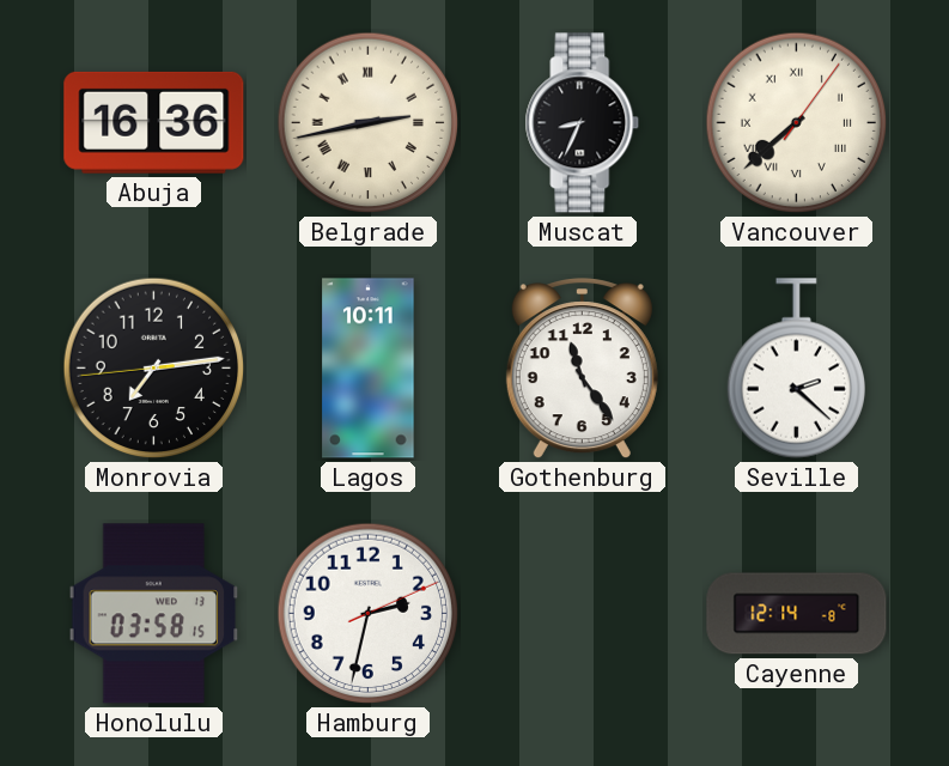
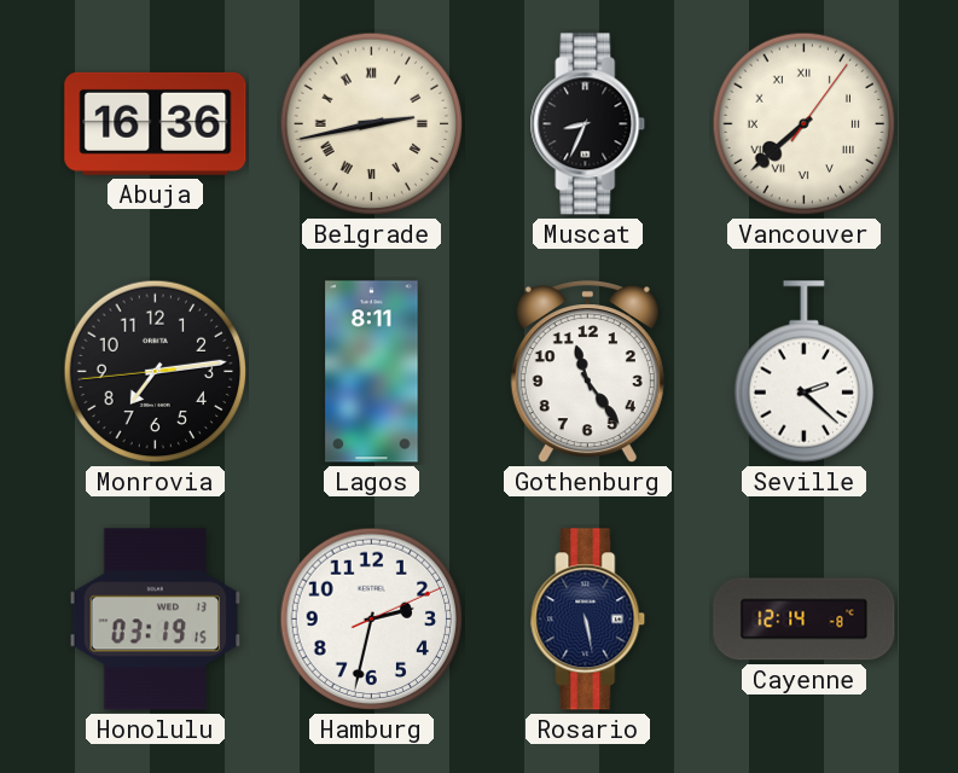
Lagos: 10:11 -> 8:11 (372, 372)
Honolulu: 03:58 -> 03:19 (156, 620)
Rosario: none -> 5:28 (588, 620)
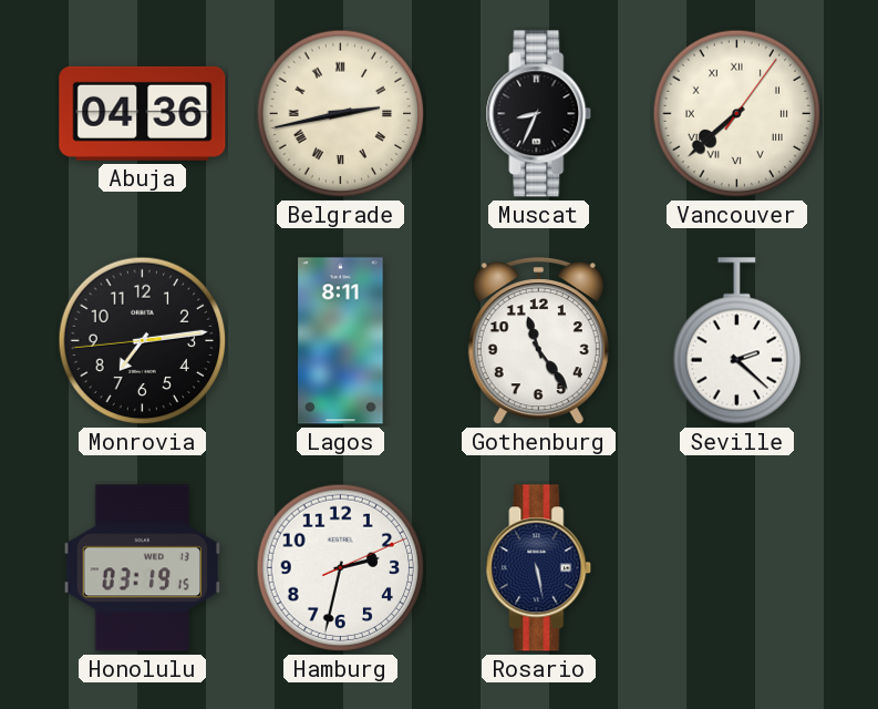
Abuja: 16:36 -> 04:36 (143, 113)
Cayenne: 12:14 -> none (805, 620)
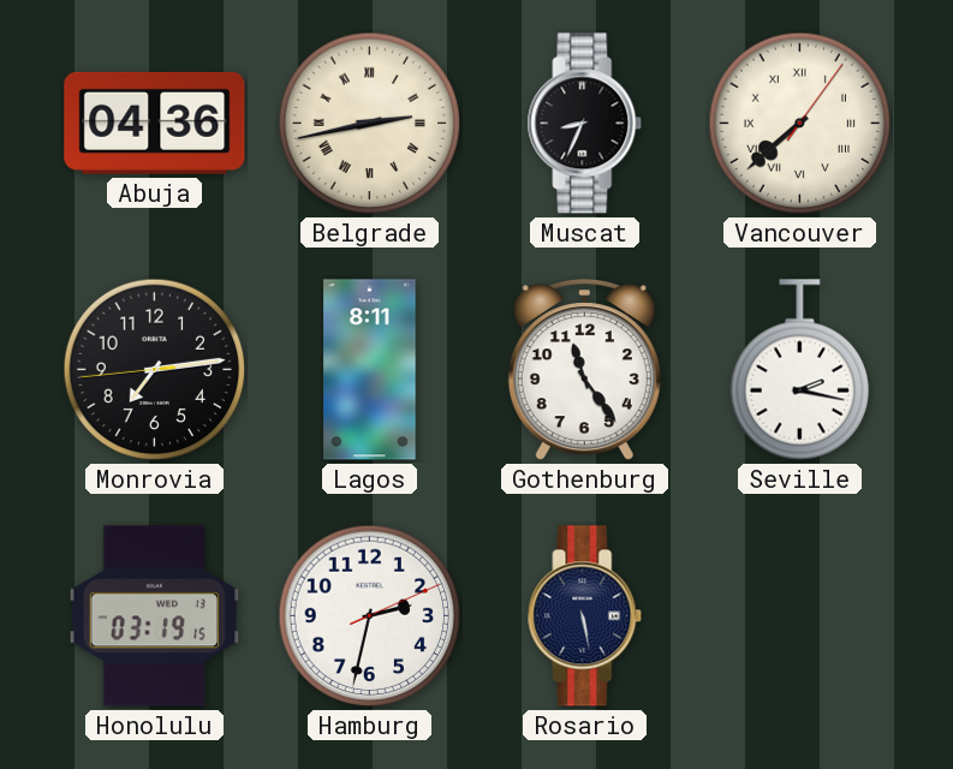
Seville: 2:22 -> 2:17 (799, 370)
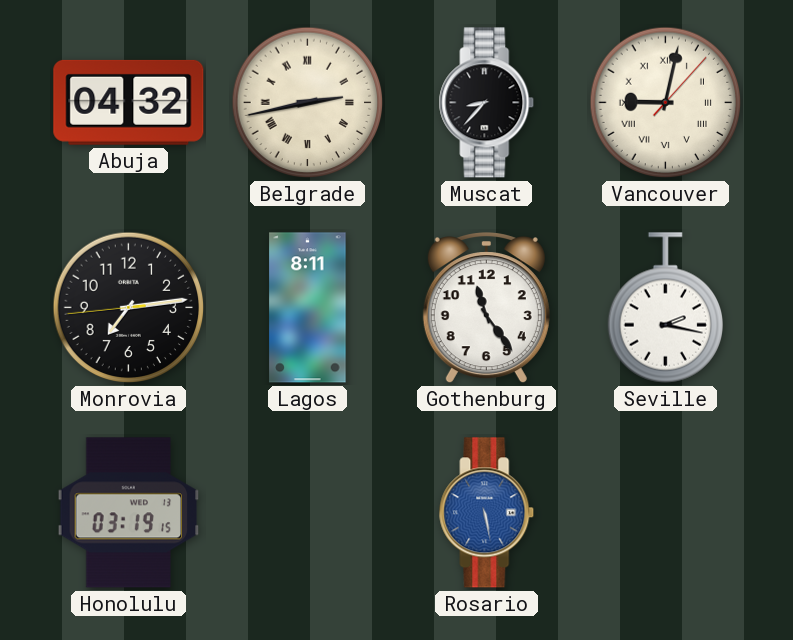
Abuja: 04:36 -> 04:32 (129, 102)
Muscat: 8:34 -> 8:37 (487, 103)
Vancouver: 7:38 -> 9:02 (666, 103)
Hamburg: 2:32 -> none (370, 616)
Rosario dial: navy -> blue (487, 513)
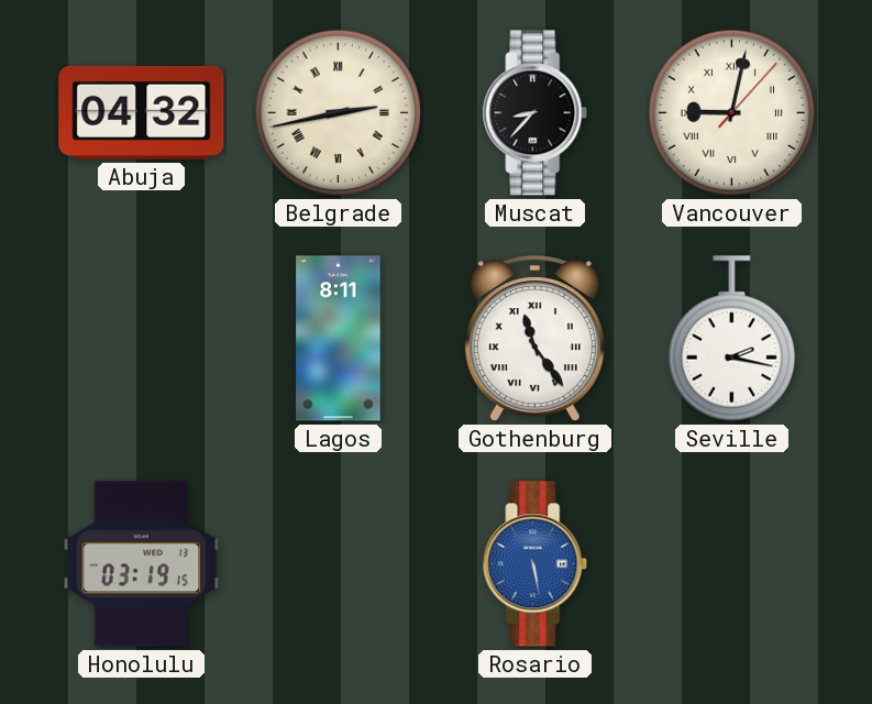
Monrovia: 7:13 -> none (129, 308)
Gothenburg numerals: Arabic -> Roman (534, 339)
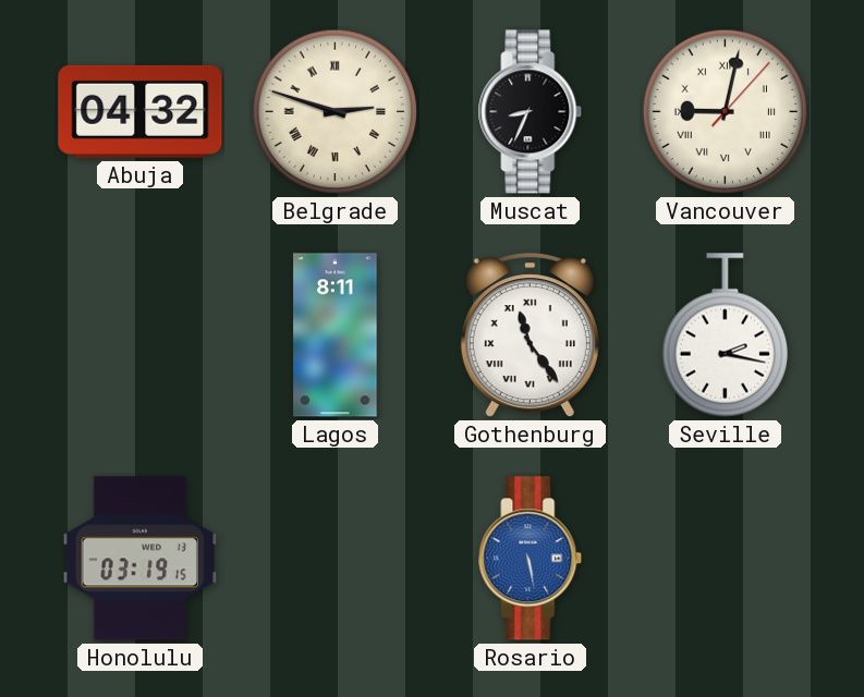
Belgrade: 2:43 -> 2:48 (336, 112)
Muscat: 8:37 -> 8:34 (531, 112)
